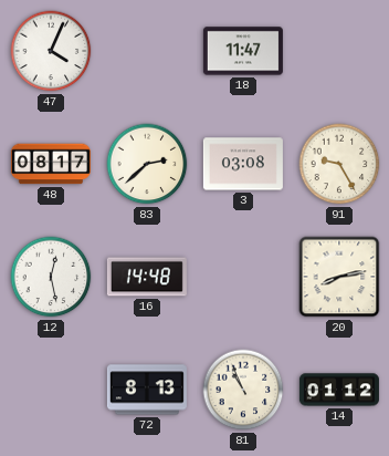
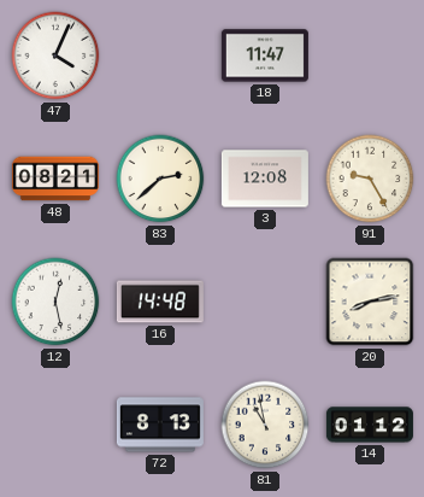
48: 08:17 -> 08:21 (55, 179)
3: 03:08 -> 12:08 (265, 179)
81: 10:56 -> 10:58 (265, 425)
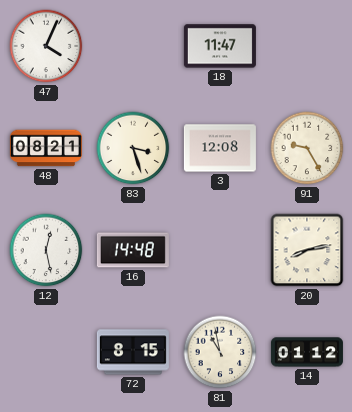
83: 2:38 -> 3:27 (133, 148)
72: 8:13 -> 8:15 (133, 352)
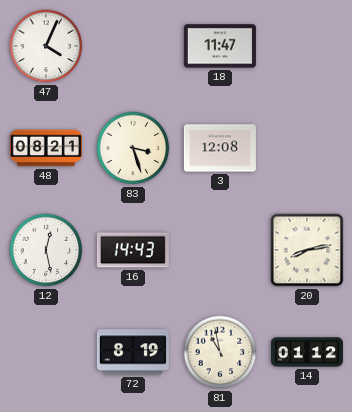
91: 9:25 -> none (307, 148)
16: 14:48 -> 14:43 (133, 250)
72: 8:15 -> 8:19 (133, 352)
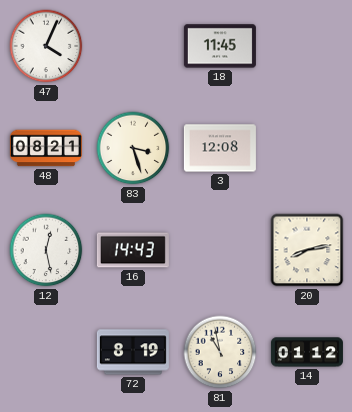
18: 11:47 -> 11:45 (220, 46)
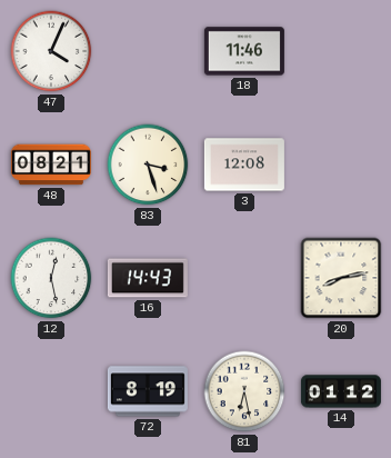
18: 11:45 -> 11:46 (244, 51)
81: 10:58 -> 6:28 (244, 391)
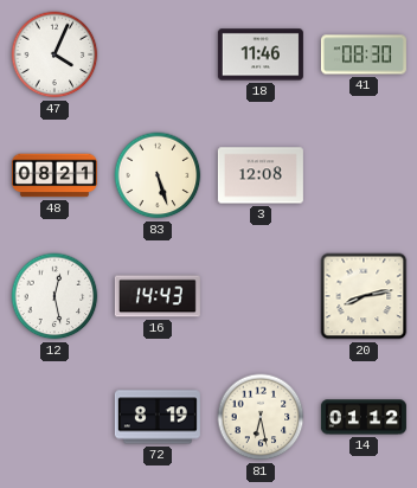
41: none -> 08:30 (364, 54)
83: 3:27 -> 5:27 (158, 175)
